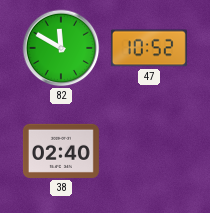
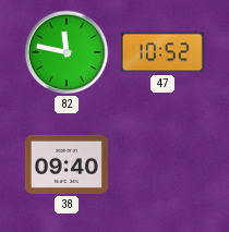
82: 11:50 -> 11:47 (67, 52)
38: 02:40 -> 09:40 (67, 164)
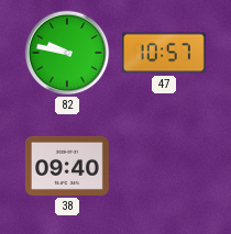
82: 11:47 -> 9:47 (67, 53)
47: 10:52 -> 10:57 (164, 53)
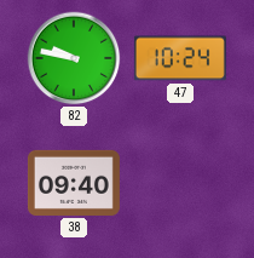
47: 10:57 -> 10:24 (180, 58)
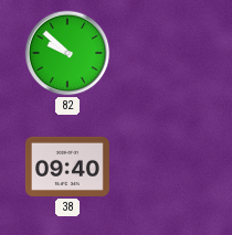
82: 9:47 -> 9:52 (67, 53)
47: 10:24 -> none (180, 58)
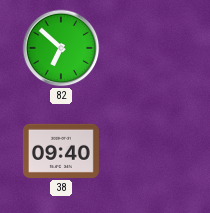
82: 9:52 -> 6:52 (61, 48)
